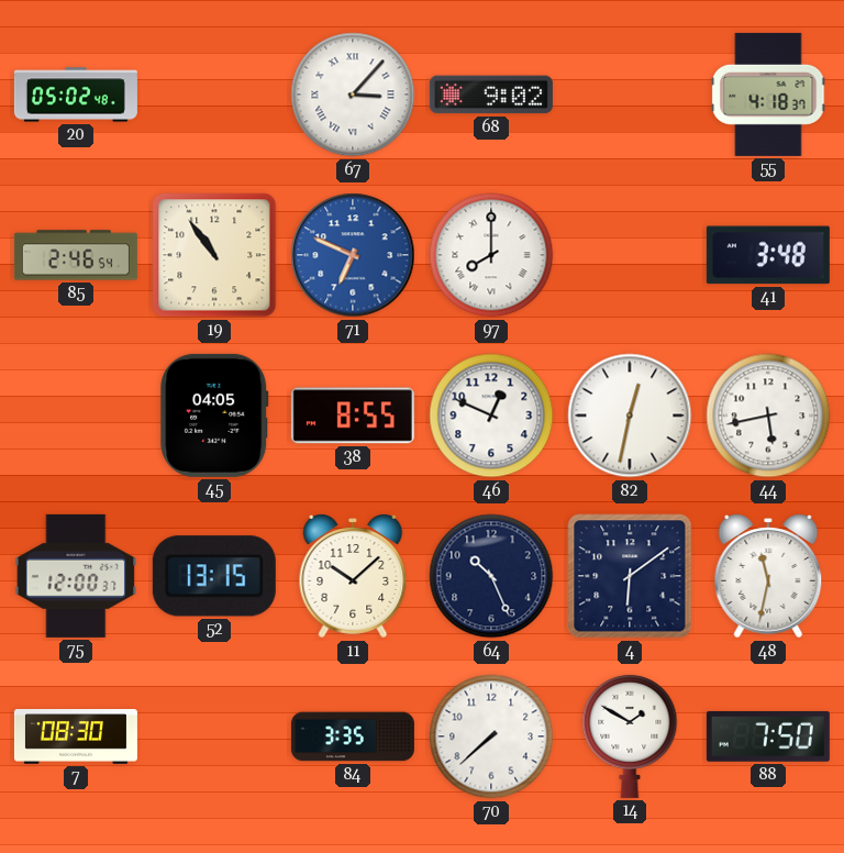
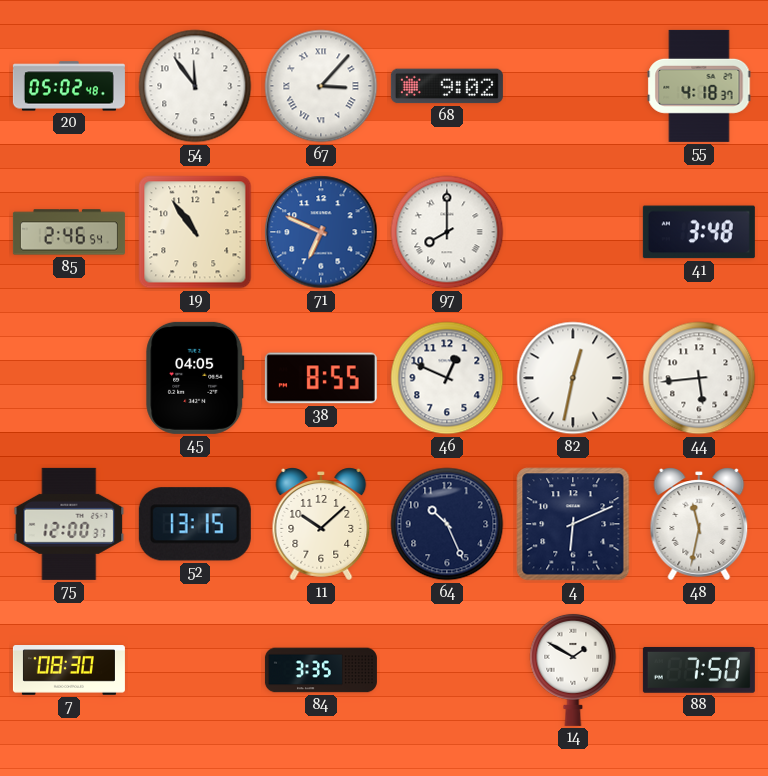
54: none -> 11:54 (195, 86)
44: 5:43 -> 5:44 (699, 378)
4: 6:09 -> 6:11 (573, 524)
70: 7:38 -> none (491, 736)
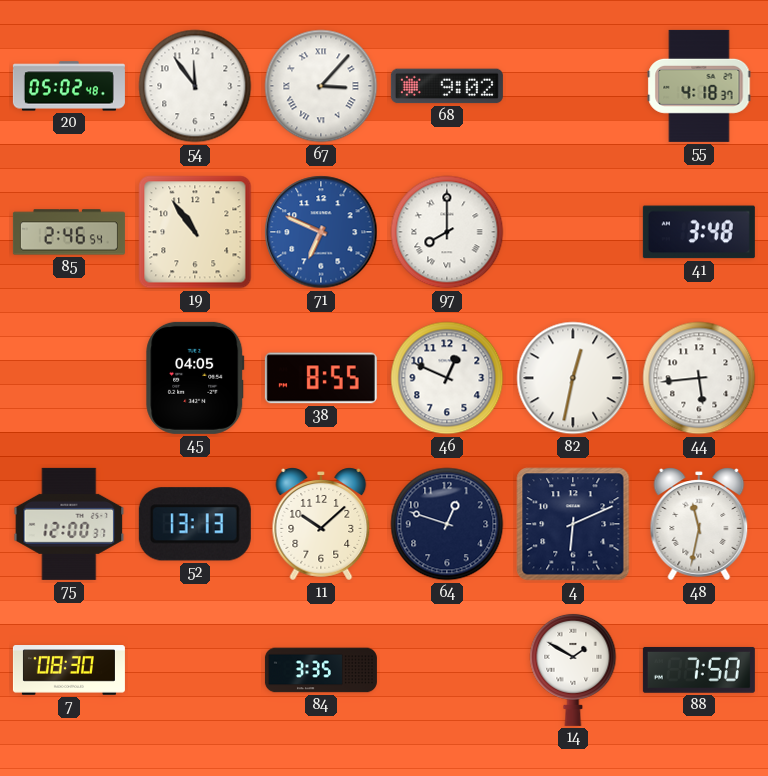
52: 13:15 -> 13:13 (195, 524)
64: 10:26 -> 12:48 (447, 524)
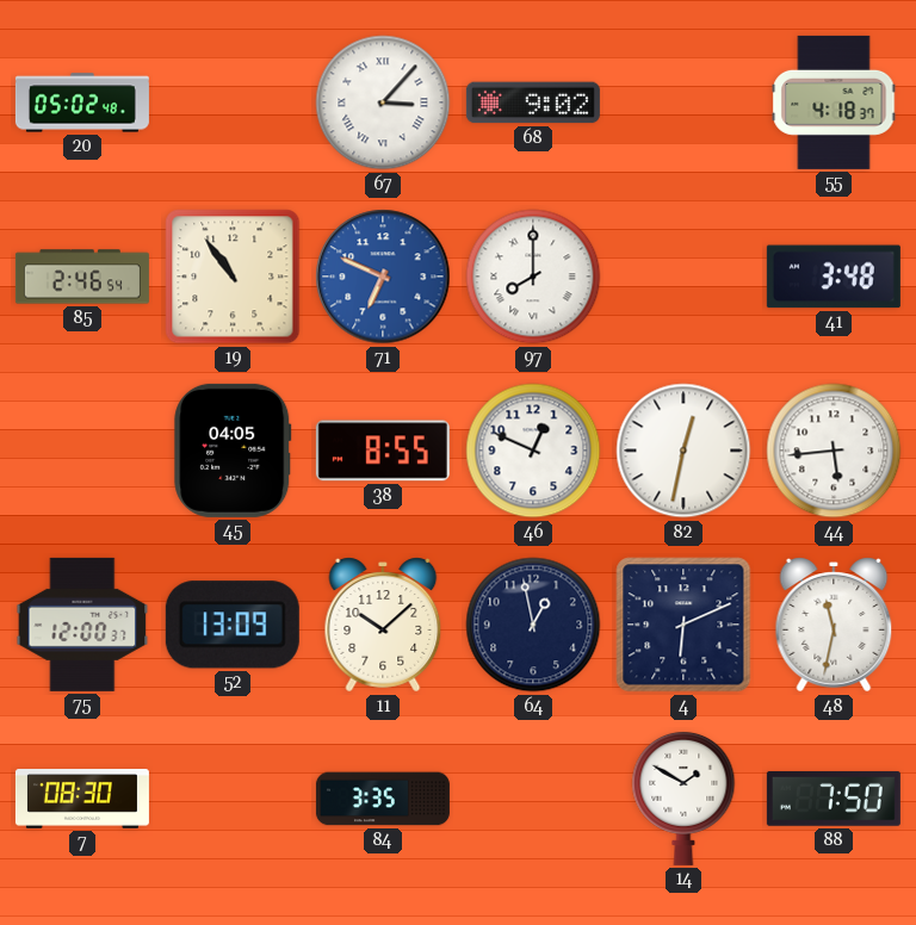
54: 11:54 -> none (195, 86)
52: 13:13 -> 13:09 (233, 625)
64: 12:48 -> 12:58 (533, 625)
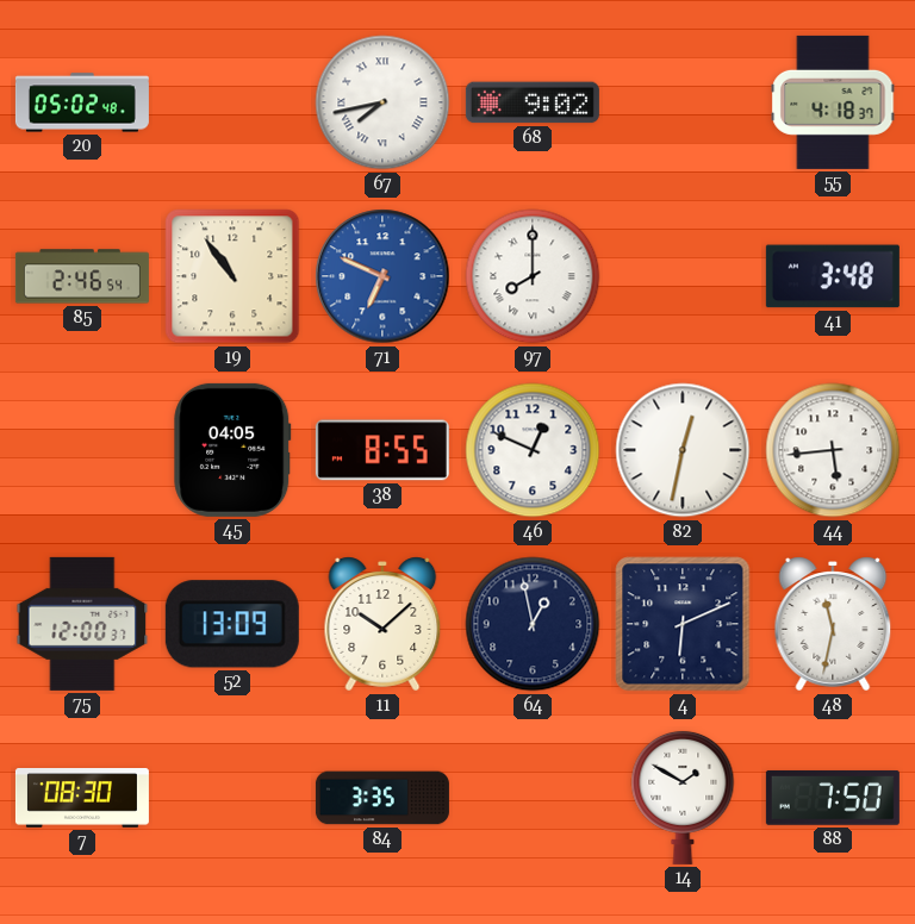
67: 3:07 -> 7:43 (382, 102)
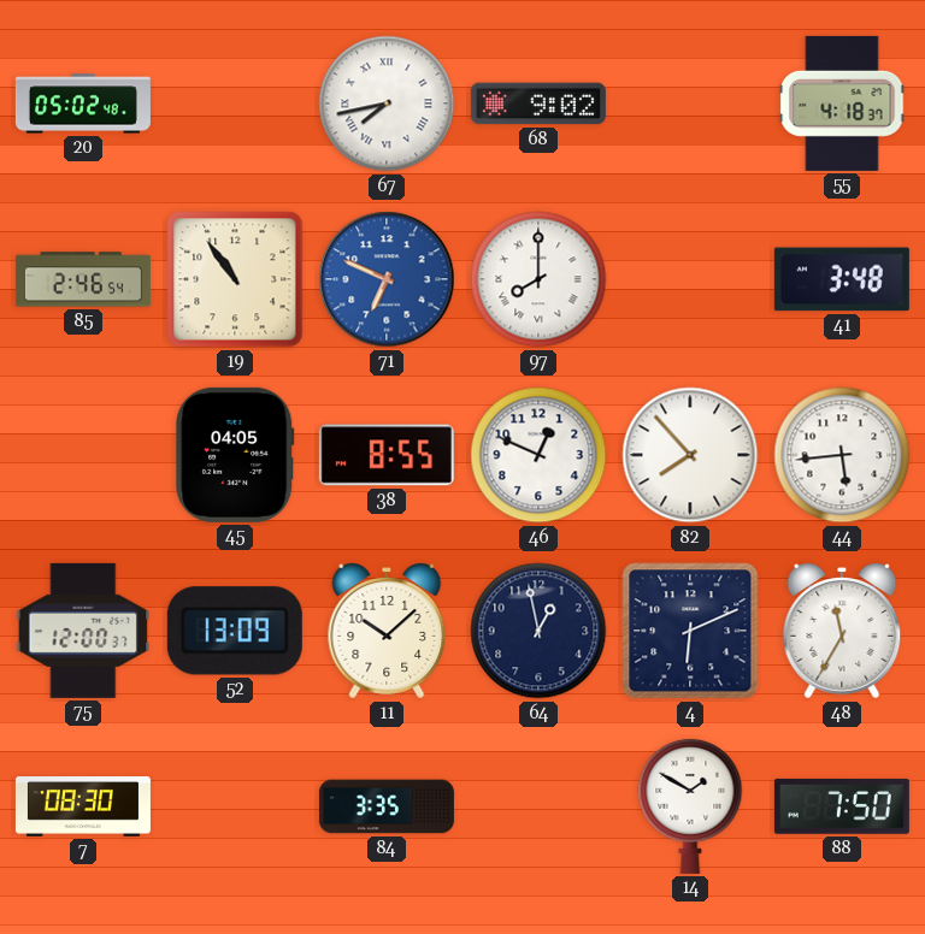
82: 12:32 -> 7:53 (690, 455)
48: 11:32 -> 11:35 (842, 631)
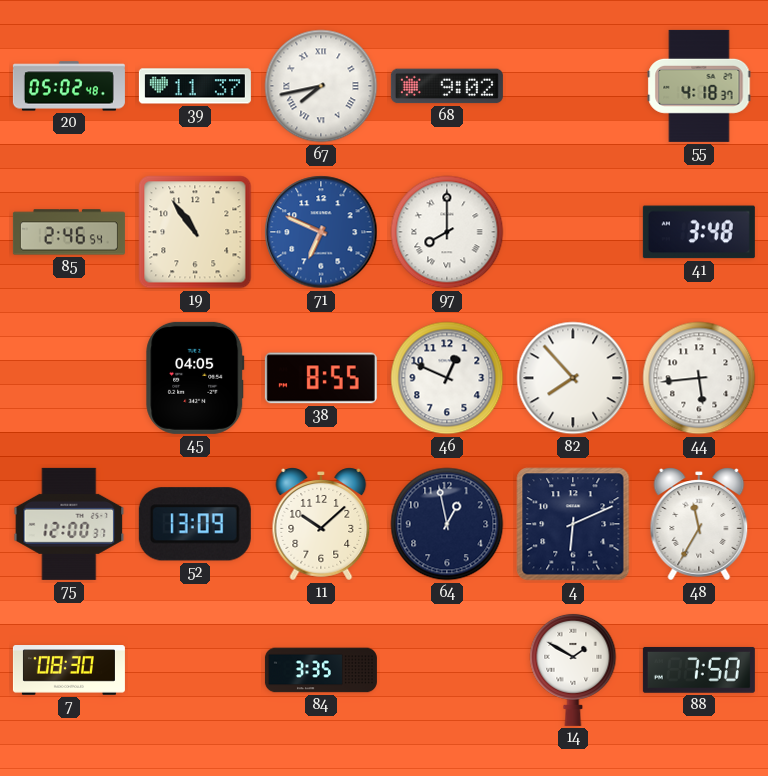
39: none -> 11:37 (195, 86)
